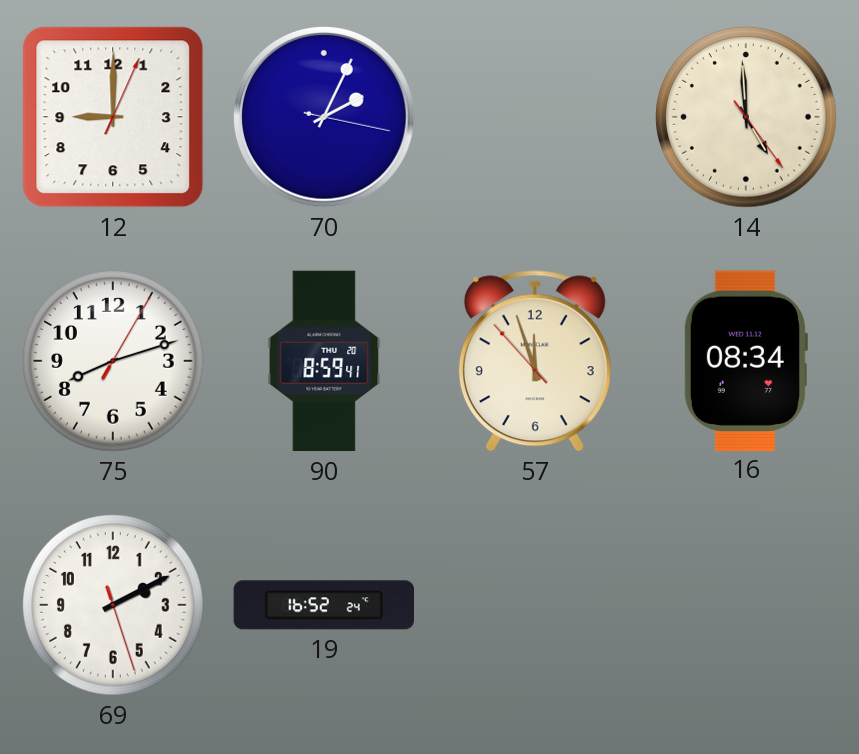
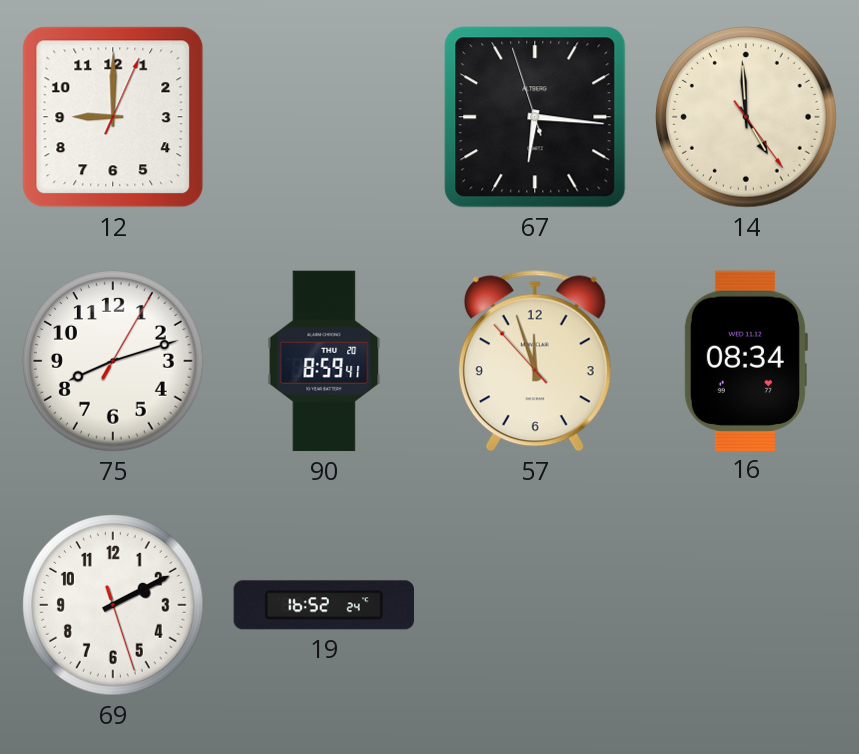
70: 2:04 -> none (324, 117)
67: none -> 6:15 (535, 117)
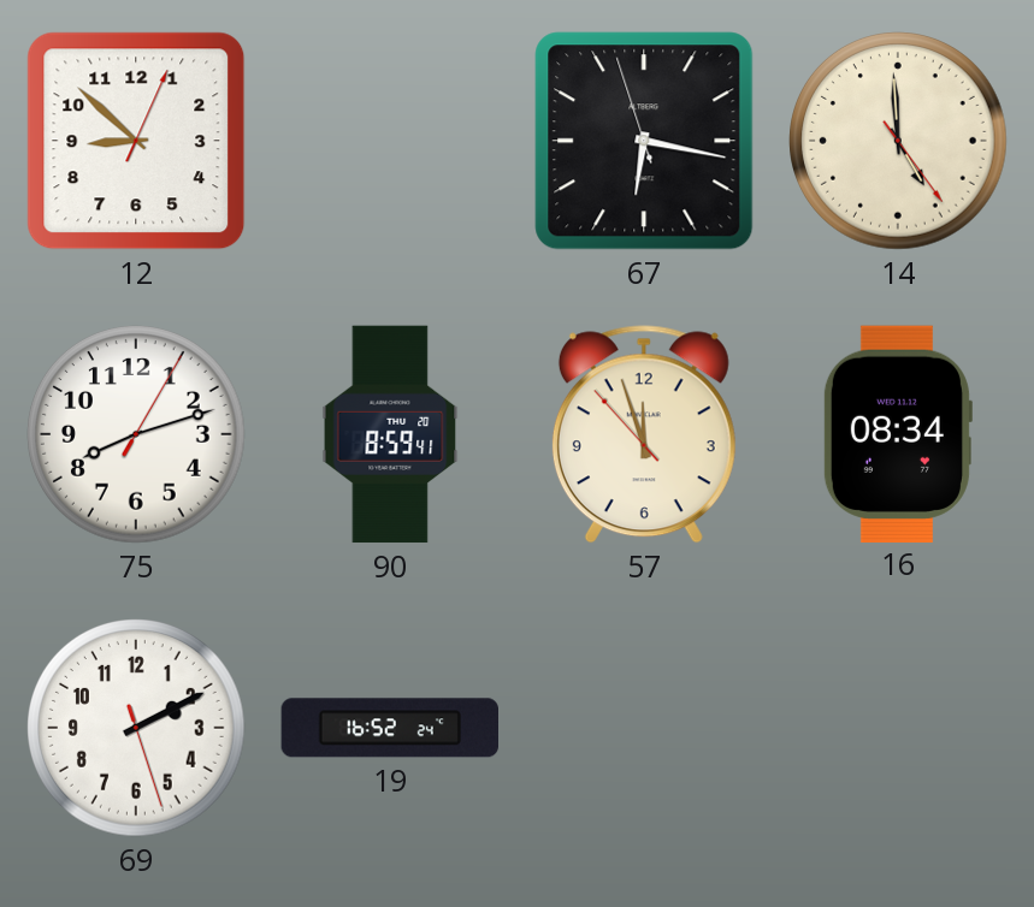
12: 9:00 -> 8:52 (136, 141)
67: 6:15 -> 6:16 (644, 141)
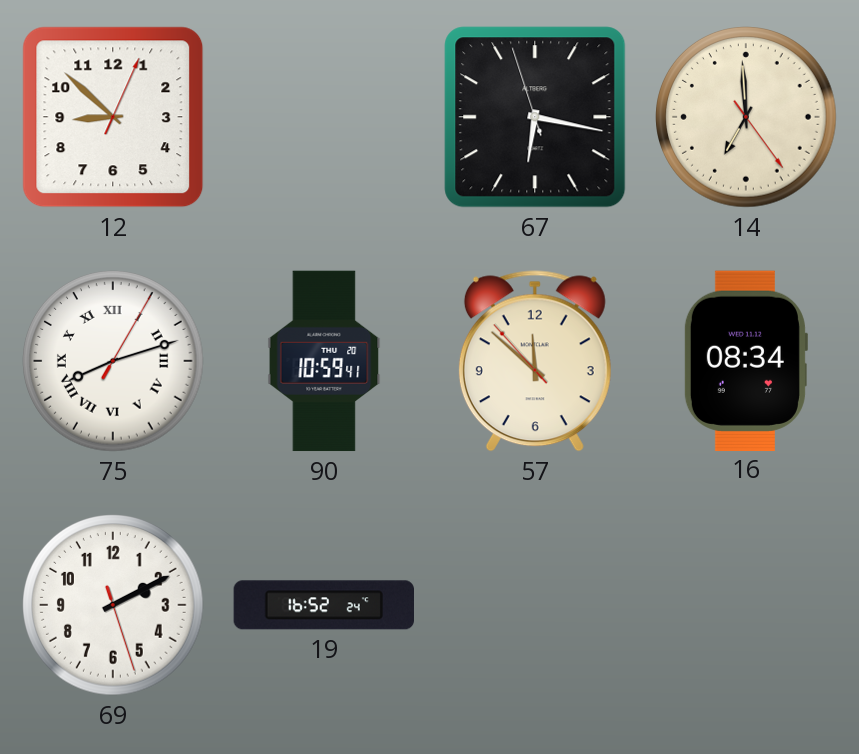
14: 4:59 -> 6:59 (747, 118)
75 numerals: Arabic -> Roman (114, 362)
90: 8:59 -> 10:59 (324, 361)
57: 11:56 -> 11:51 (535, 361)
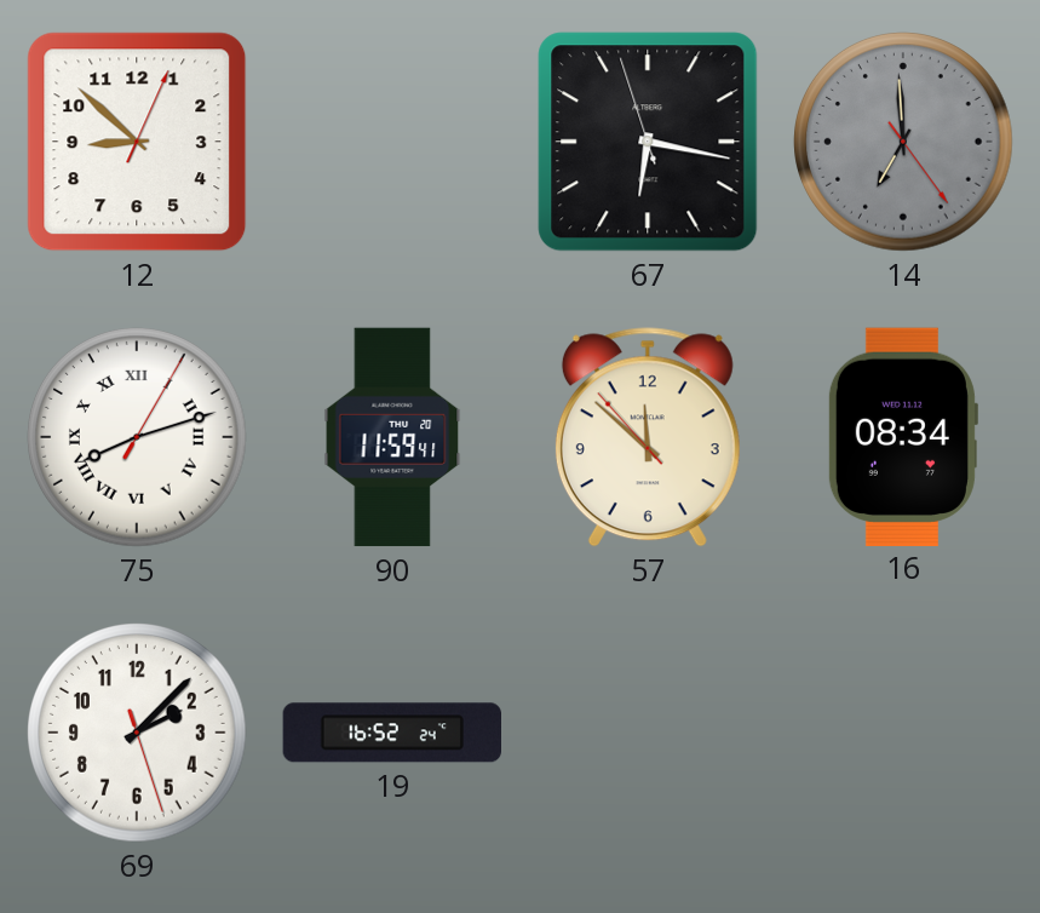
14 dial: cream -> grey (904, 143)
90: 10:59 -> 11:59 (392, 437)
69: 2:10 -> 2:07 (138, 734)
